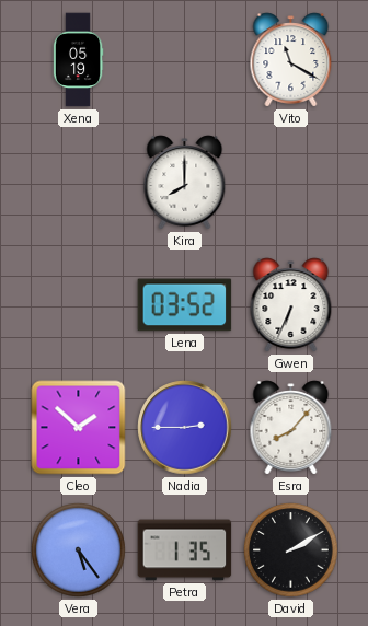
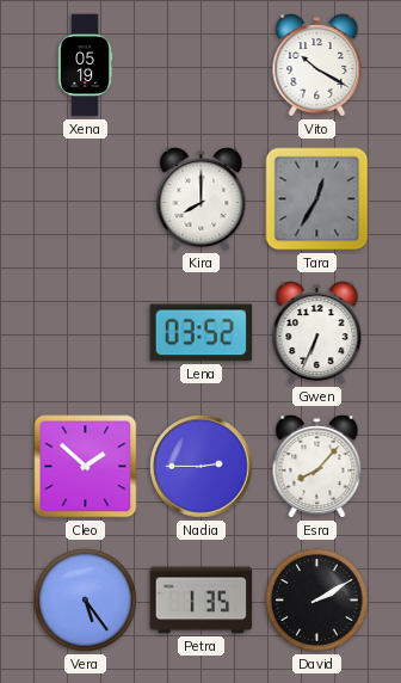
Vito: 11:20 -> 10:20 (317, 66)
Tara: none -> 12:35 (317, 199)
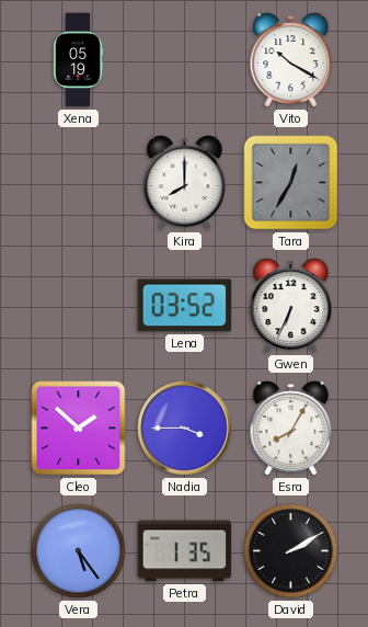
Nadia: 2:45 -> 3:45 (185, 429)
Esra: 8:07 -> 8:05 (291, 429)
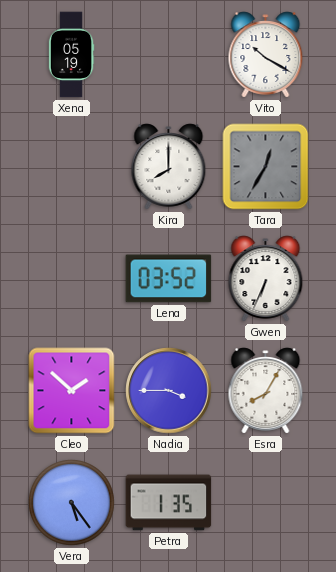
David: 2:10 -> none (291, 551)
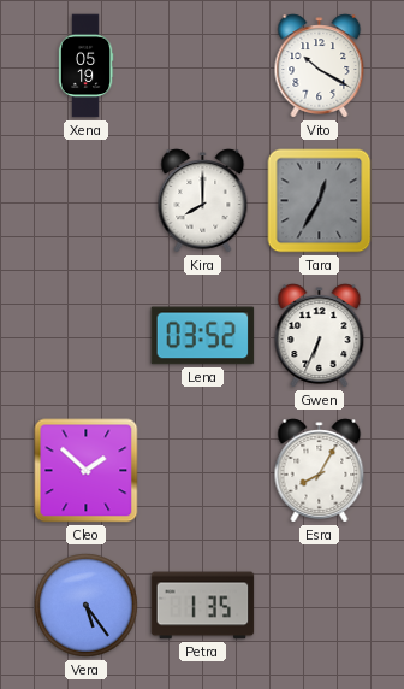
Nadia: 3:45 -> none (169, 391)
